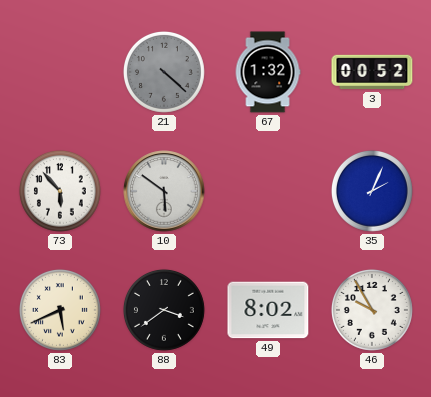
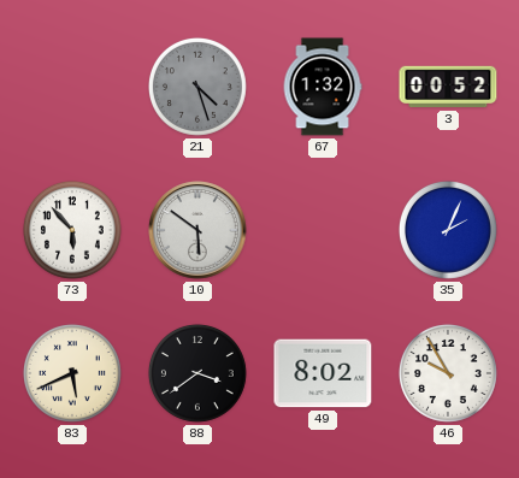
21: 4:22 -> 4:27 (197, 87)
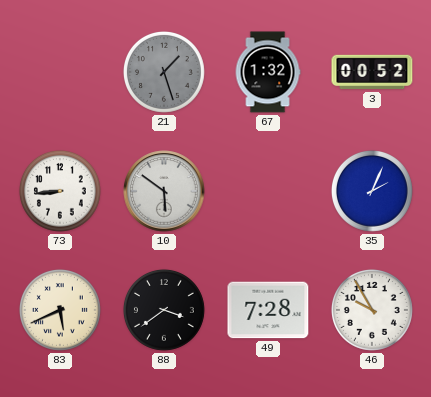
21: 4:27 -> 1:27 (164, 72)
73: 5:53 -> 8:44 (60, 191)
49: 8:02 -> 7:28 (268, 310)
